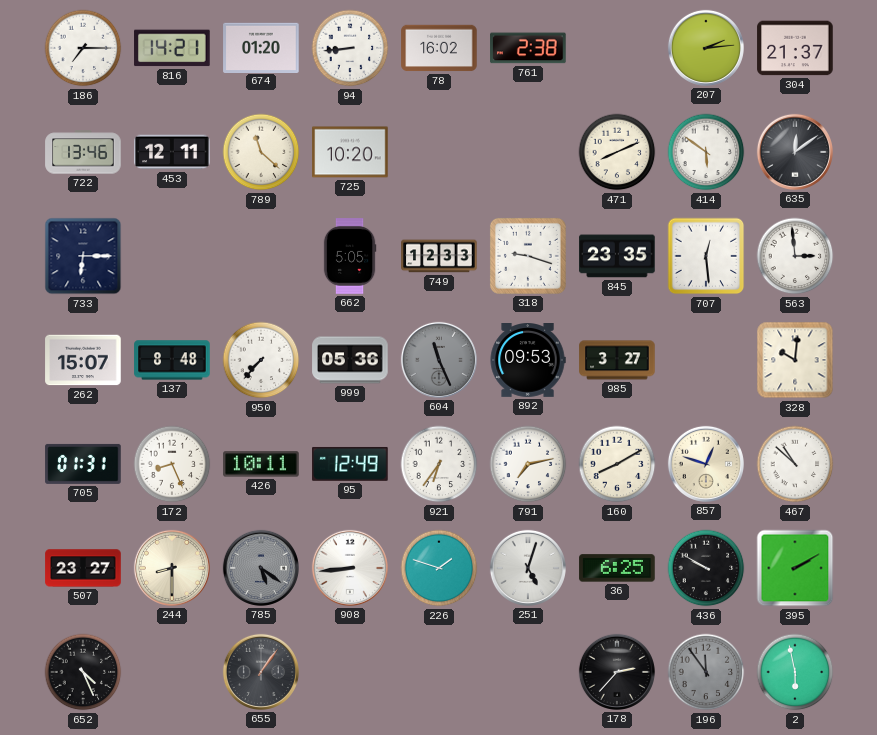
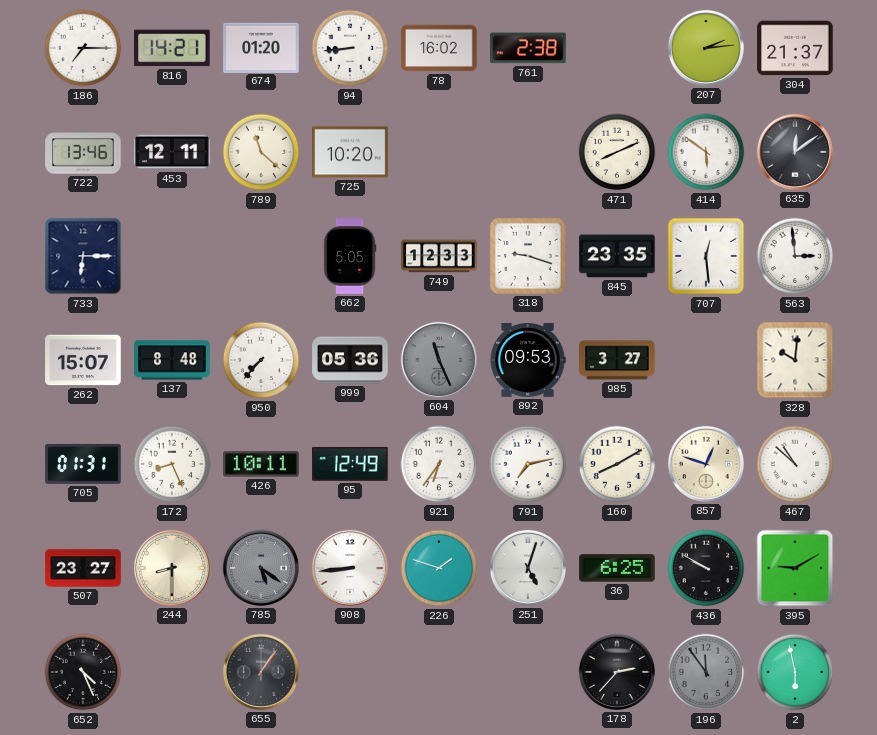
395: 2:10 -> 9:10 (795, 568)
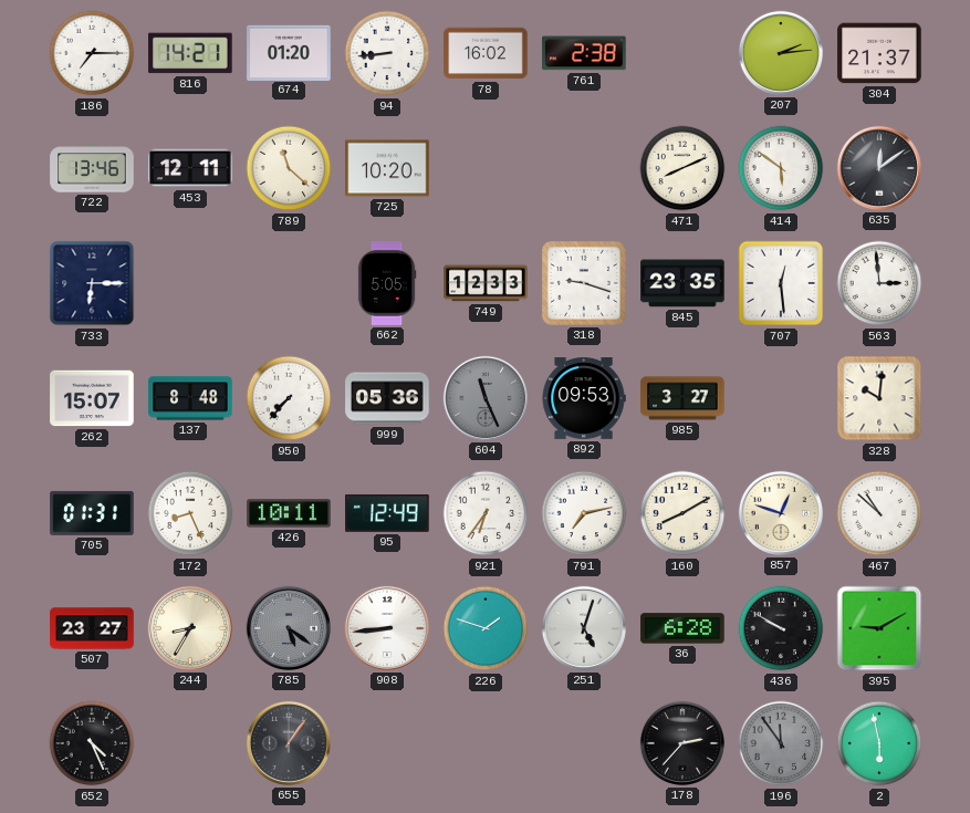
244: 8:30 -> 8:35 (190, 628)
36: 6:25 -> 6:28 (682, 628)
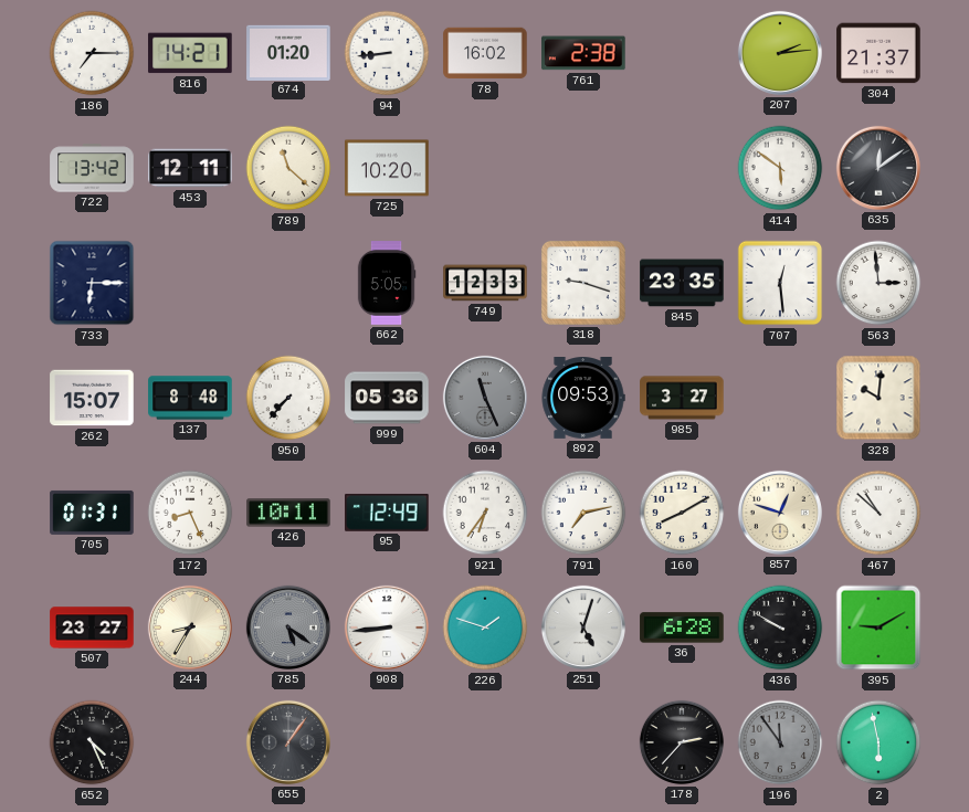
722: 13:46 -> 13:42 (92, 168)
471: 8:11 -> none (682, 168)
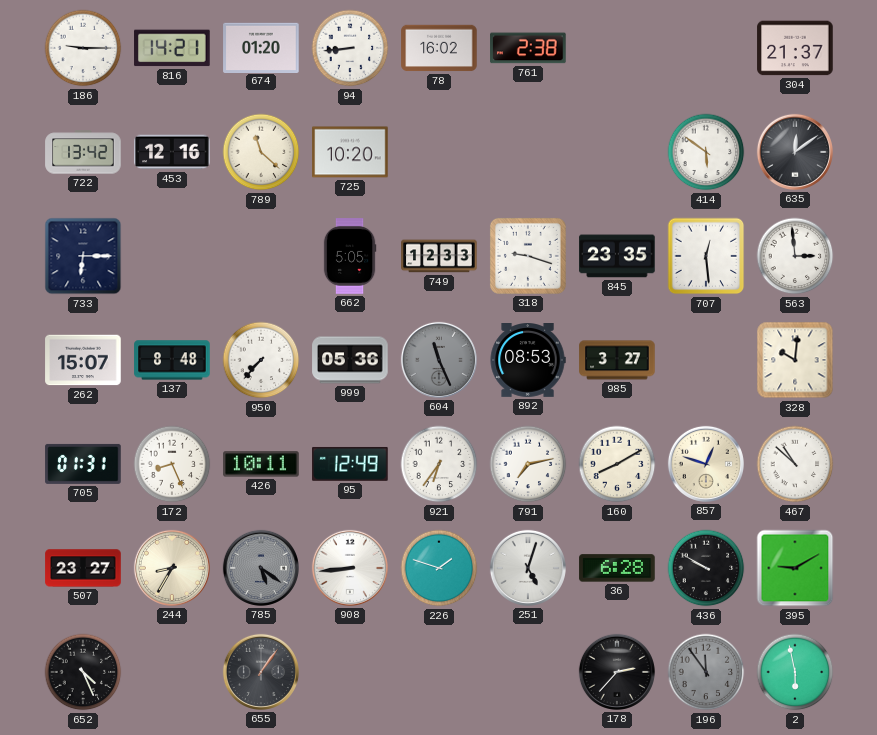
186: 7:15 -> 9:15 (83, 48)
207: 2:14 -> none (780, 53)
453: 12:11 -> 12:16 (172, 152)
892: 09:53 -> 08:53 (528, 361)
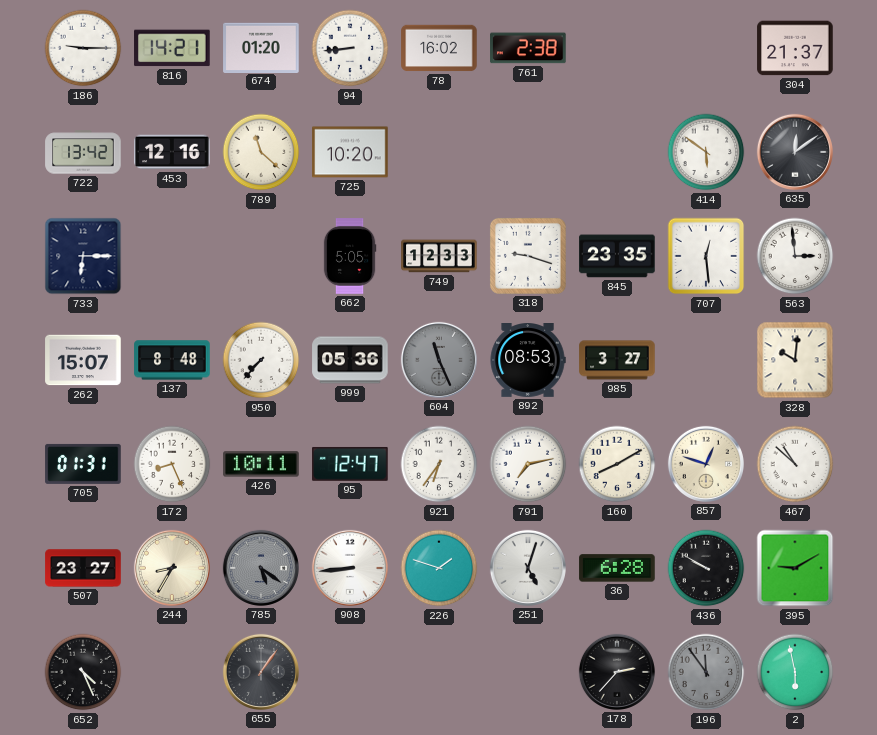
95: 12:49 -> 12:47 (350, 464)
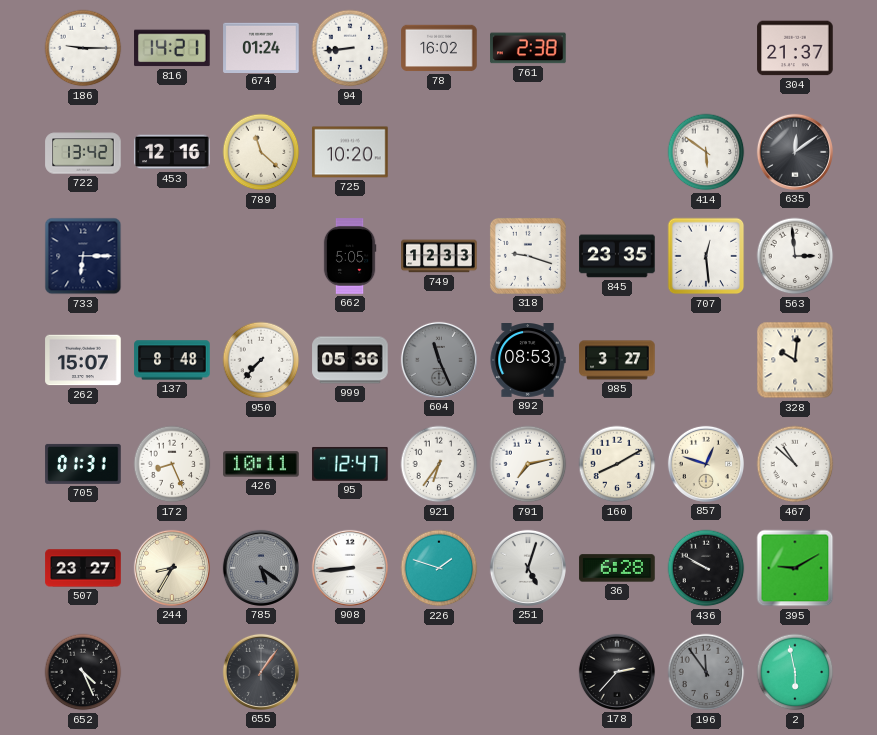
674: 01:20 -> 01:24 (261, 47)
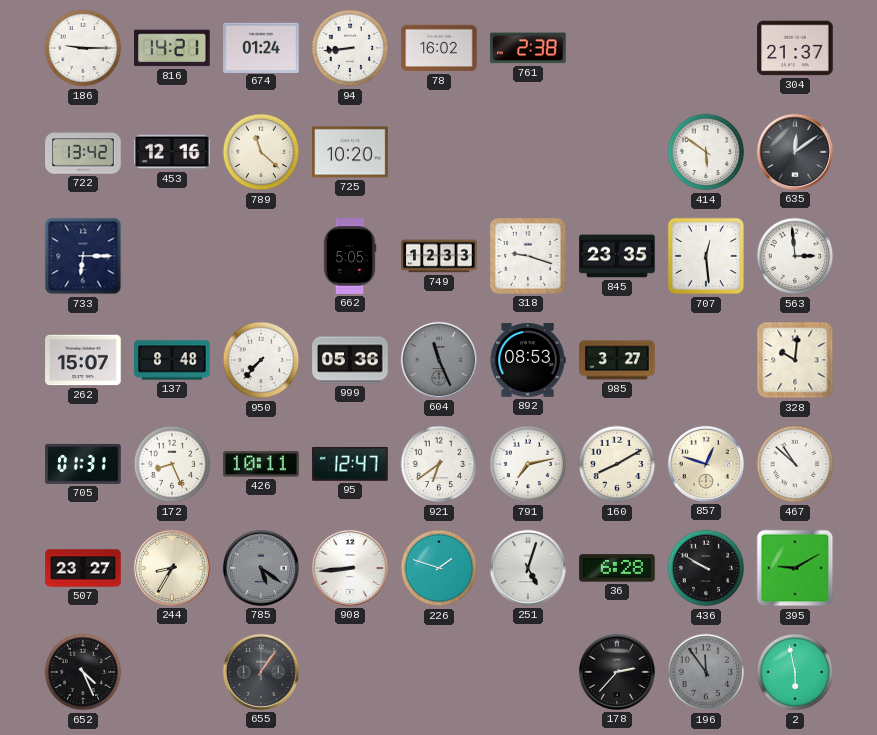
921: 6:36 -> 6:39 (439, 464)
